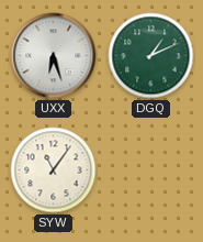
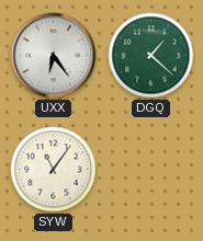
UXX: 6:27 -> 6:24 (54, 56)
DGQ: 1:11 -> 1:22 (151, 56)
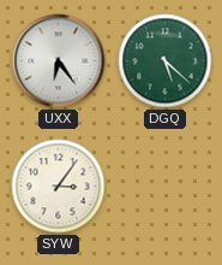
DGQ: 1:22 -> 5:22 (166, 61)
SYW: 11:06 -> 3:06 (59, 187)
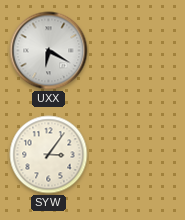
UXX: 6:24 -> 6:20 (49, 51)
DGQ: 5:22 -> none (166, 61)
